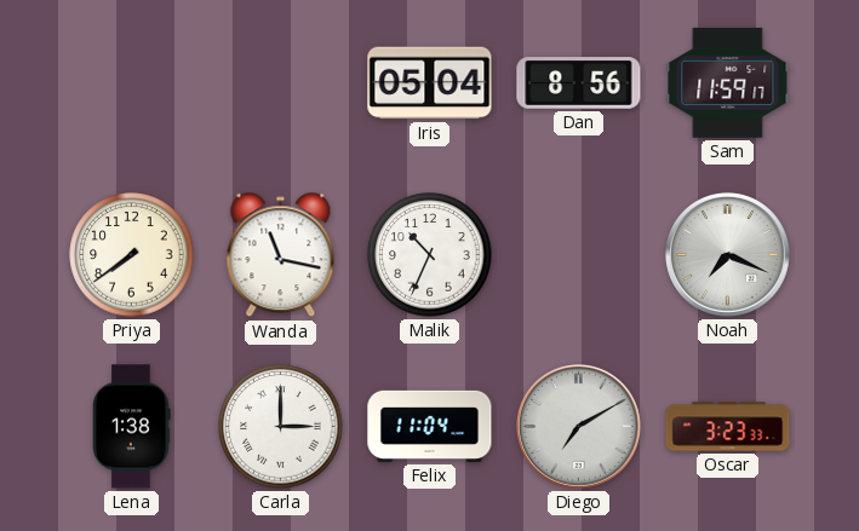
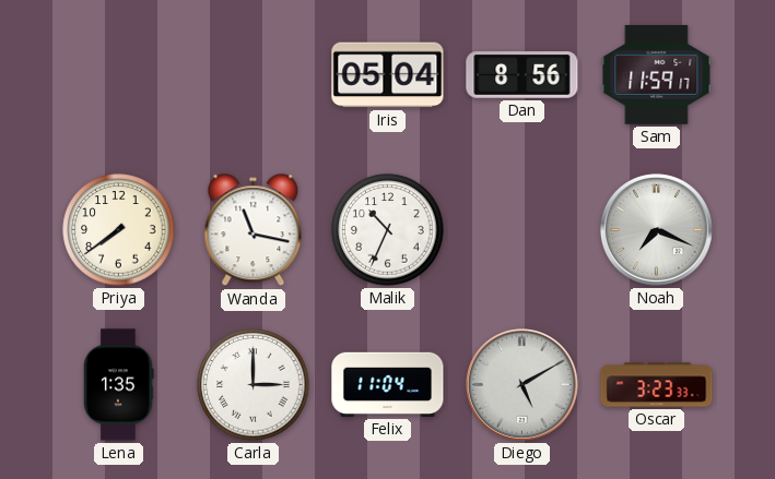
Lena: 1:38 -> 1:35 (119, 385)
Diego: 7:10 -> 5:10 (522, 384)
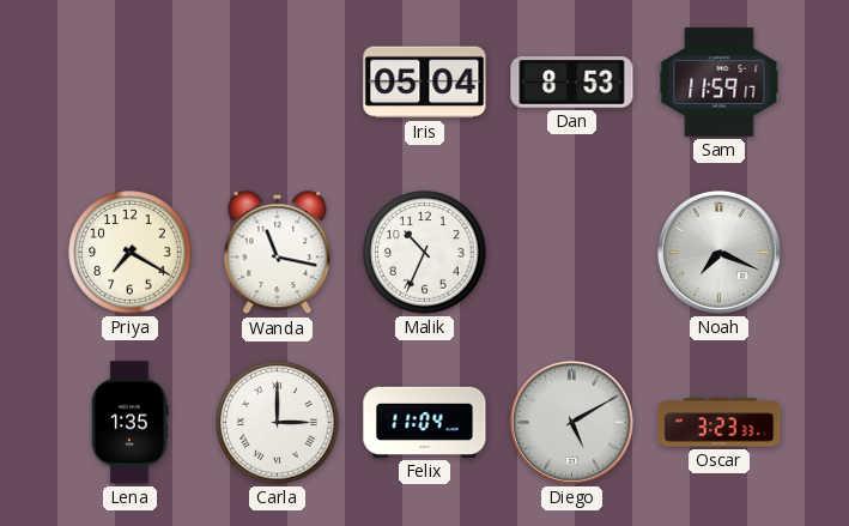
Dan: 8:56 -> 8:53 (572, 83)
Priya: 7:39 -> 7:20 (131, 253)
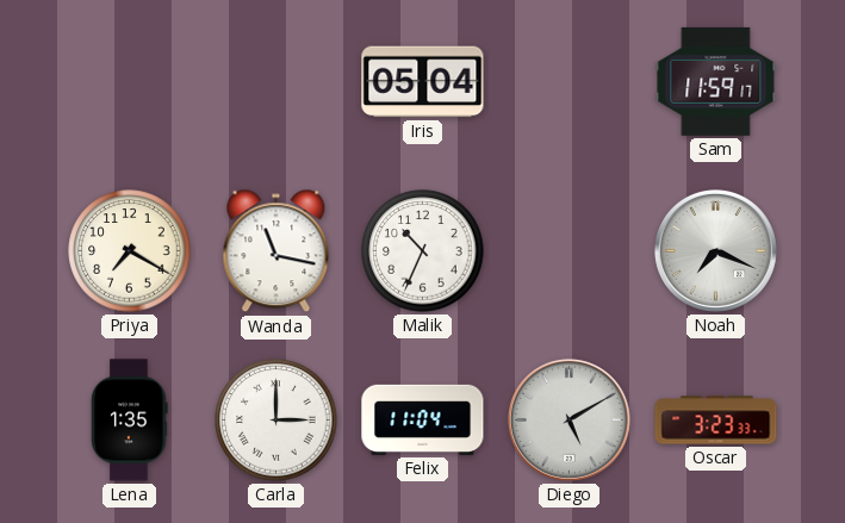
Dan: 8:53 -> none (572, 83)
